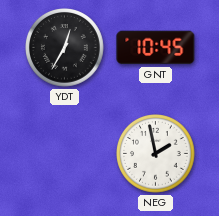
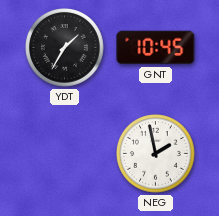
YDT: 12:35 -> 1:35 (65, 48)
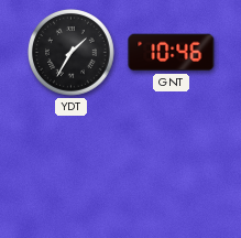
GNT: 10:45 -> 10:46 (172, 53)
NEG: 1:58 -> none (156, 154)
